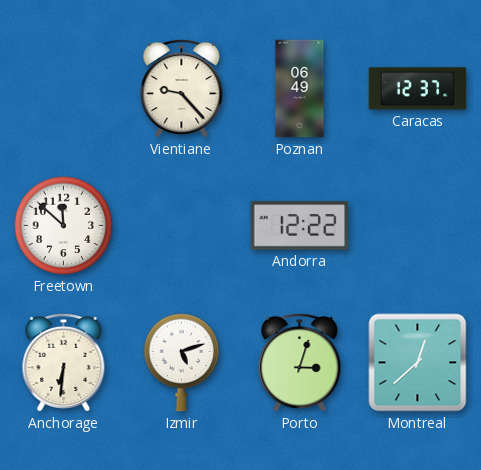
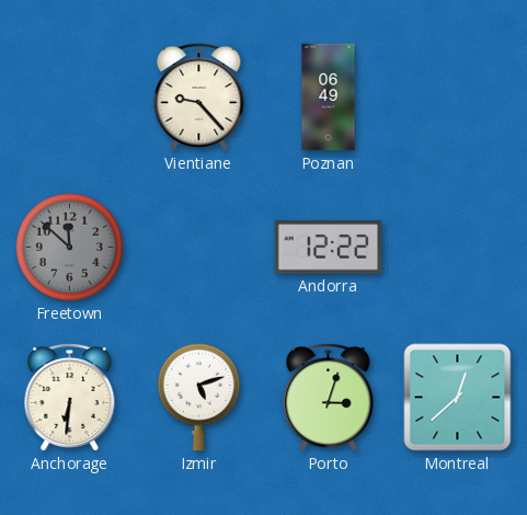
Caracas: 12:37 -> none (418, 89)
Freetown dial: white -> grey (70, 248)
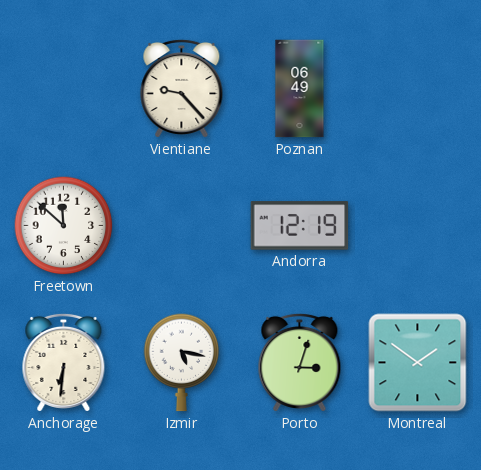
Freetown dial: grey -> white (64, 226)
Andorra: 12:22 -> 12:19 (300, 226)
Izmir: 5:12 -> 5:17 (182, 363)
Montreal: 12:38 -> 1:51 (418, 363)
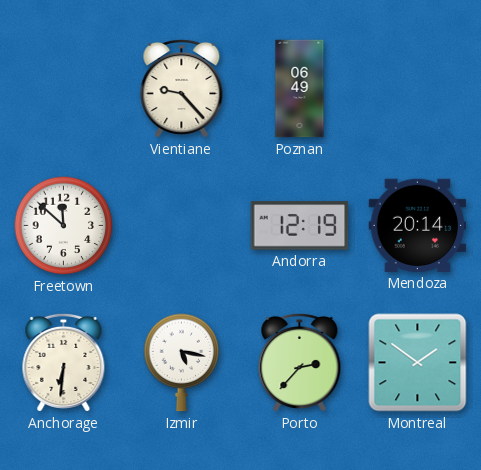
Mendoza: none -> 20:14 (418, 225)
Porto: 3:03 -> 2:37 (300, 362)
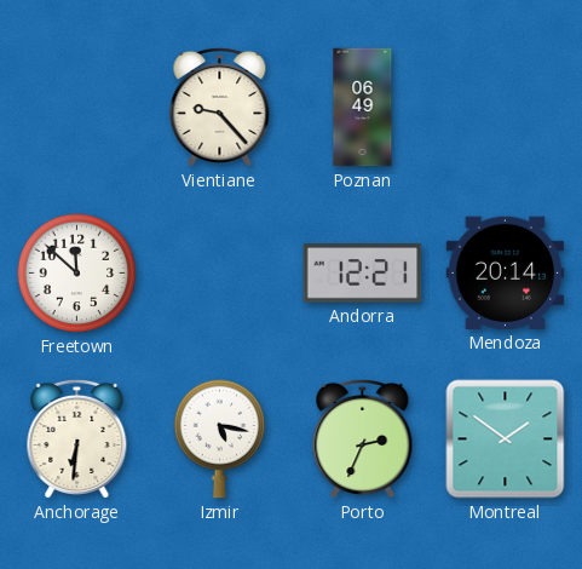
Andorra: 12:19 -> 12:21 (363, 274)
Porto: 2:37 -> 2:34 (363, 438)
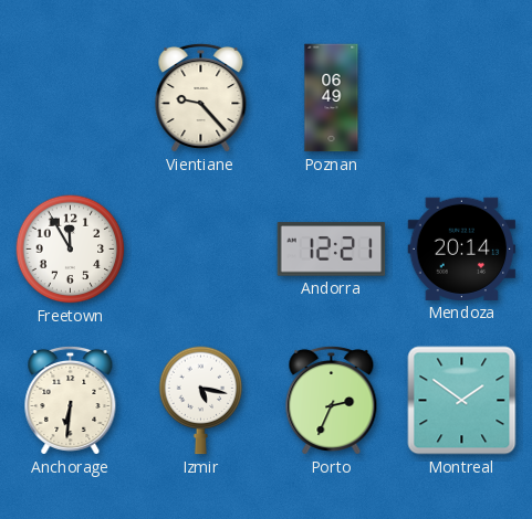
Freetown: 11:52 -> 11:55 (71, 250)
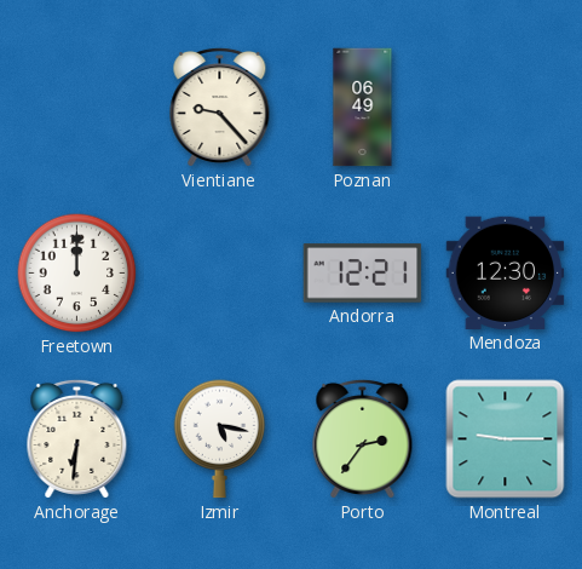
Freetown: 11:55 -> 12:00 (77, 274)
Mendoza: 20:14 -> 12:30 (506, 272)
Porto: 2:34 -> 2:36 (363, 438)
Montreal: 1:51 -> 9:15 (506, 439)
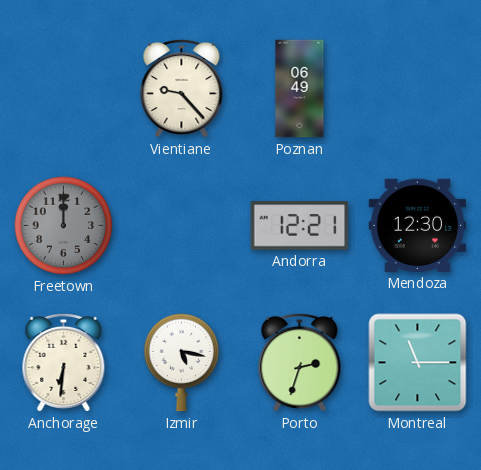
Freetown dial: white -> grey (64, 226)
Porto: 2:36 -> 2:33 (300, 362)
Montreal: 9:15 -> 11:15 (418, 363)
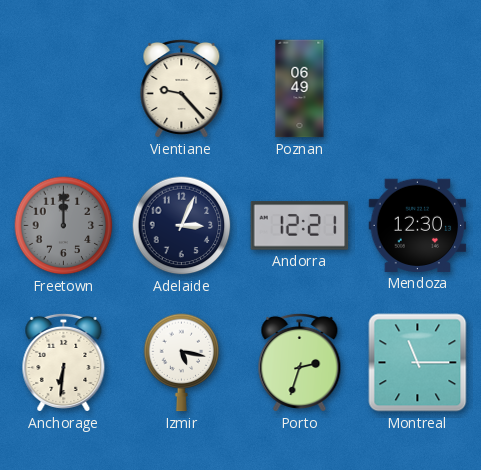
Adelaide: none -> 3:04 (182, 226)
